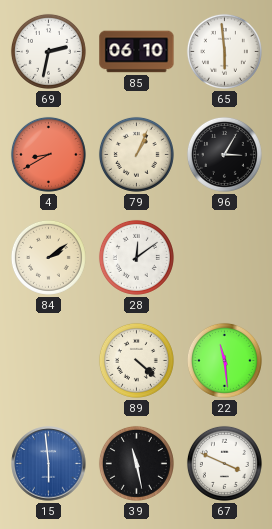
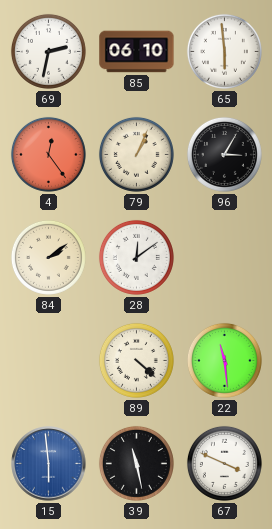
4: 8:40 -> 12:24 (48, 154)
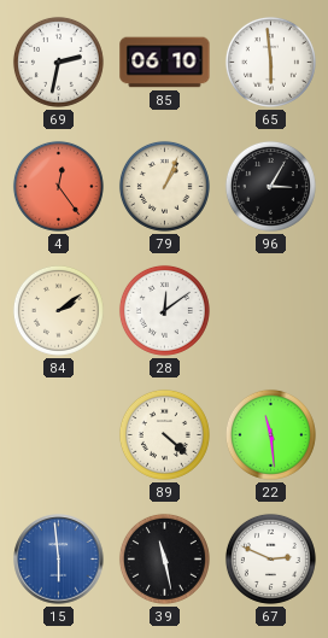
67: 3:49 -> 2:49 (270, 558)
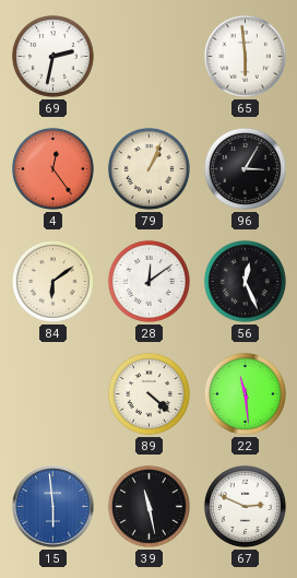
85: 06:10 -> none (165, 63)
84: 2:09 -> 6:09 (52, 281)
56: none -> 12:26 (245, 281)
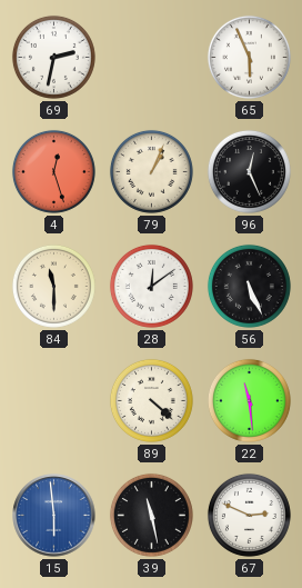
65: 5:59 -> 5:56 (249, 57)
4: 12:24 -> 12:27 (53, 171)
96: 3:05 -> 12:26 (249, 171)
84: 6:09 -> 11:30 (53, 286)
56: 12:26 -> 5:26 (249, 286)
